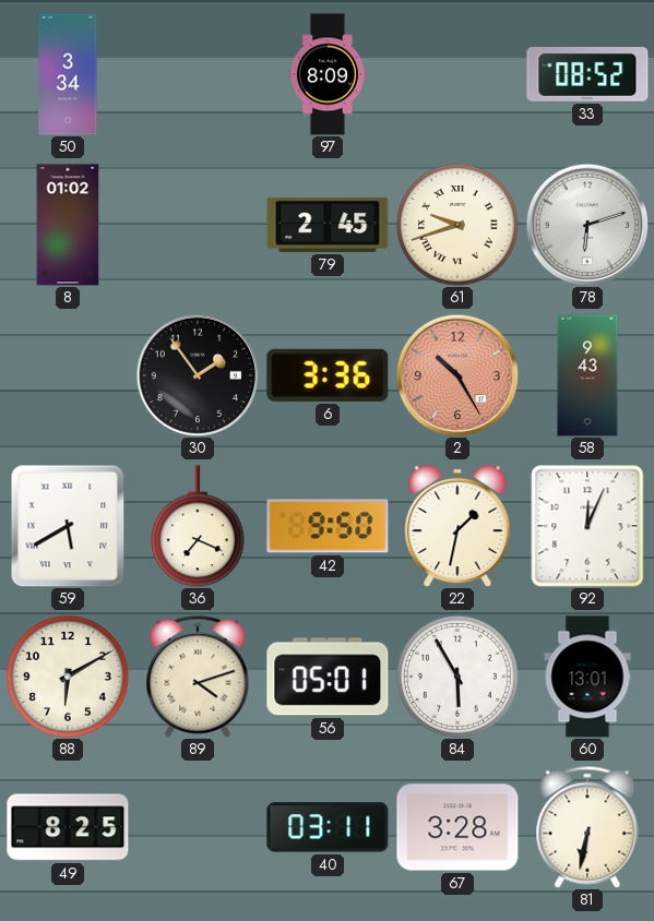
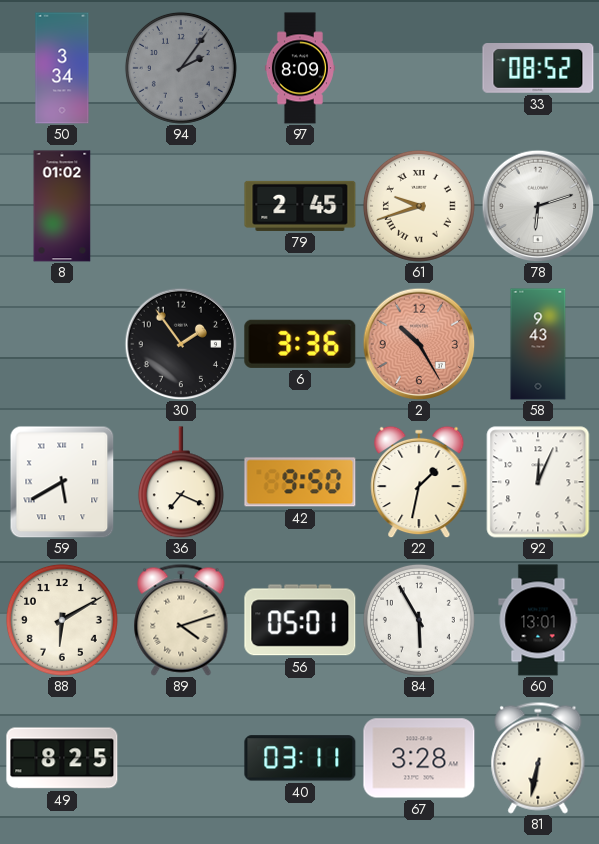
94: none -> 2:06 (181, 68)
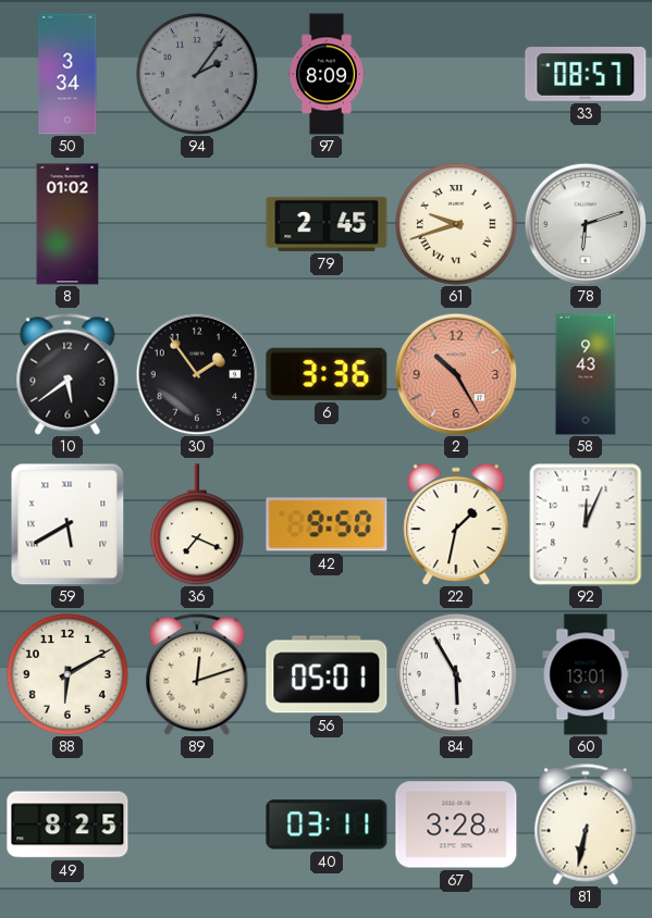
33: 08:52 -> 08:57 (586, 75)
10: none -> 5:39 (67, 374)
89: 4:12 -> 12:12 (197, 674)
